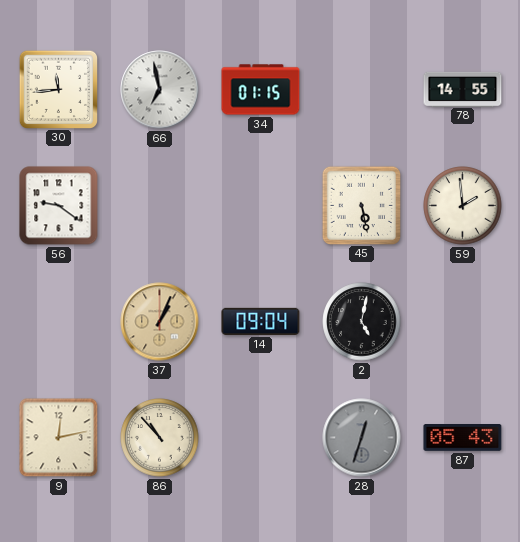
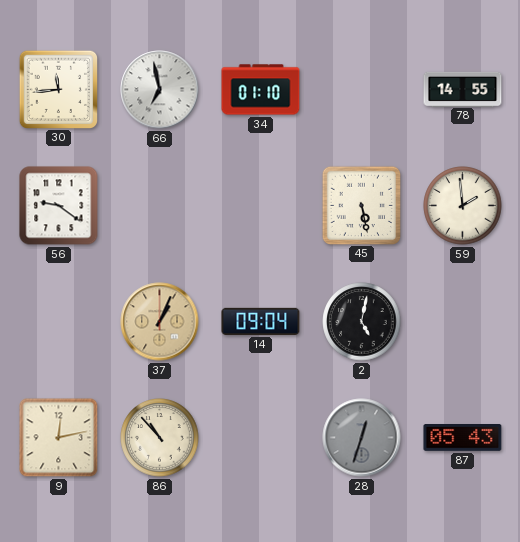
34: 01:15 -> 01:10 (261, 90)
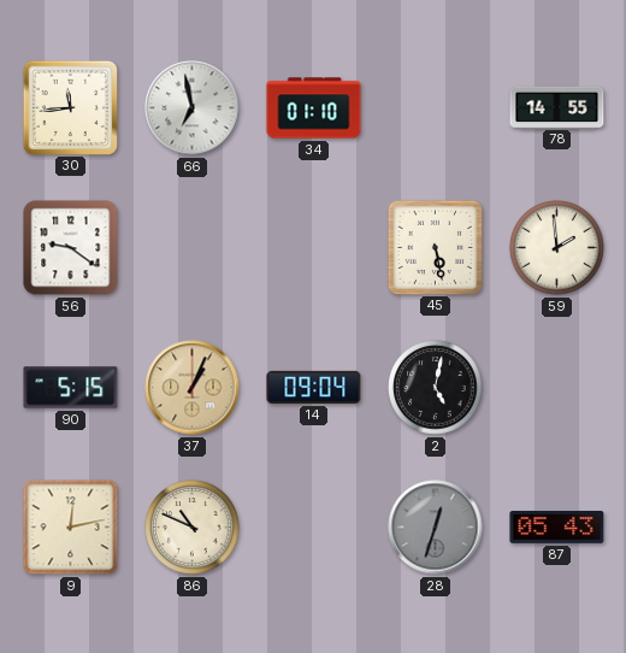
90: none -> 5:15 (71, 388)
86: 10:53 -> 10:49 (193, 528)
